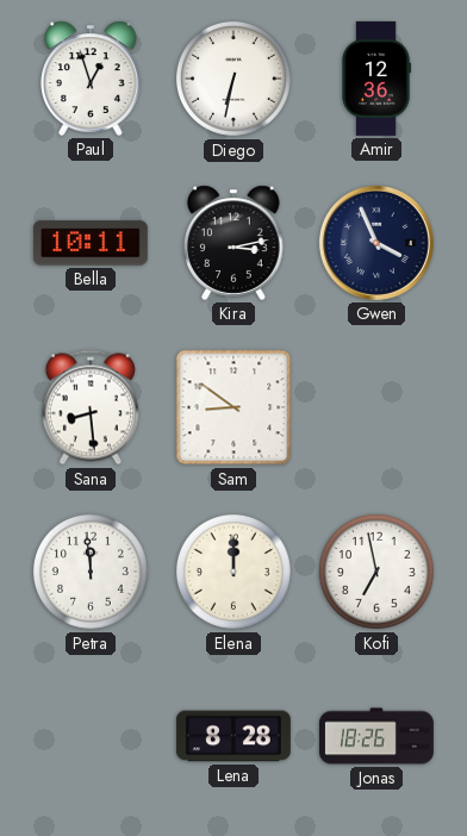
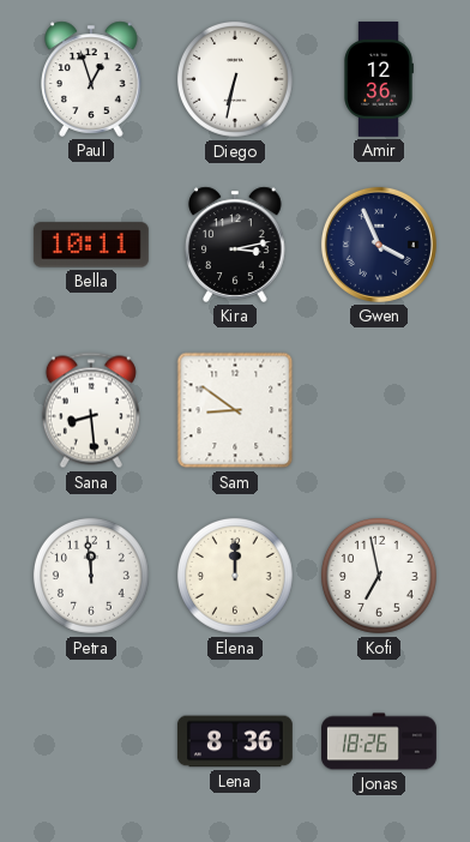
Lena: 8:28 -> 8:36 (235, 741)
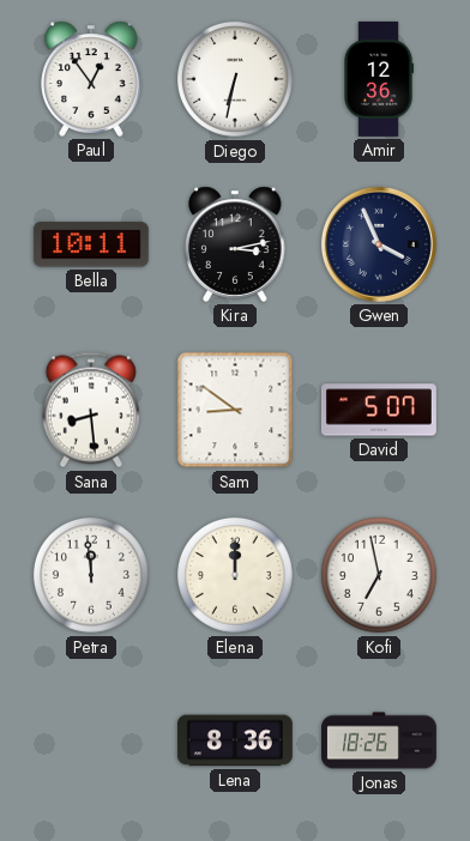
Paul: 12:57 -> 12:54 (91, 79)
David: none -> 5:07 (379, 410)
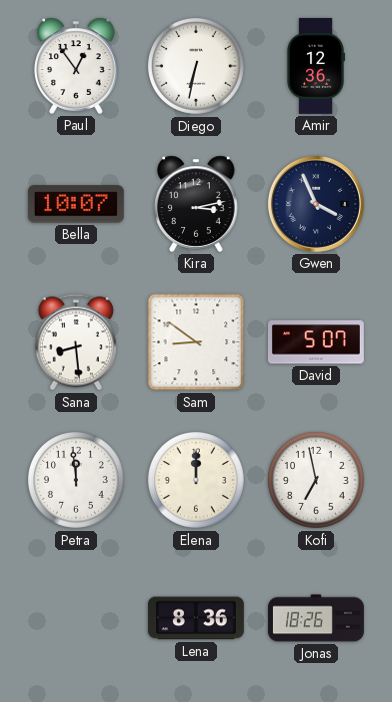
Bella: 10:11 -> 10:07 (76, 204)
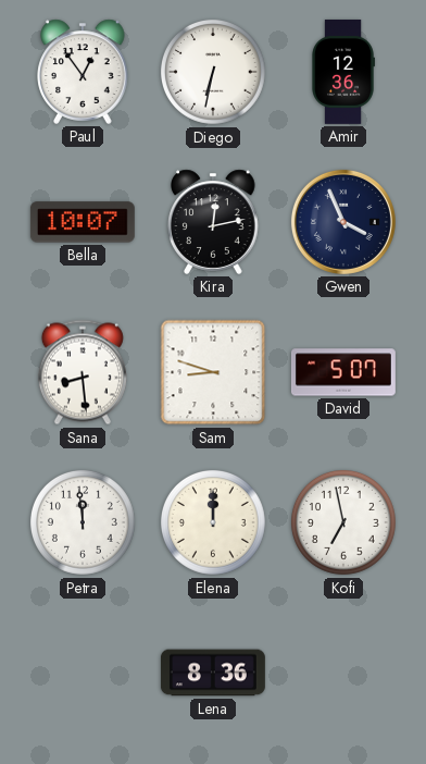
Kira: 3:13 -> 12:13 (213, 222)
Sam: 8:51 -> 8:48 (213, 372)
Jonas: 18:26 -> none (317, 618)
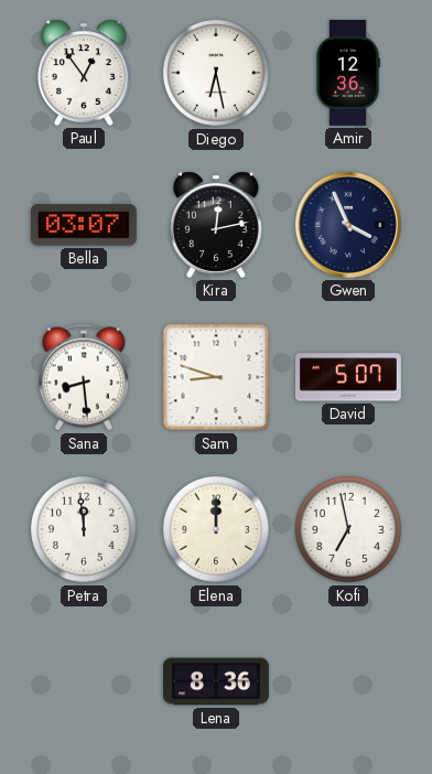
Diego: 6:32 -> 6:28 (216, 73)
Bella: 10:07 -> 03:07 (84, 225)
